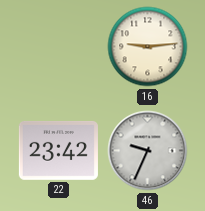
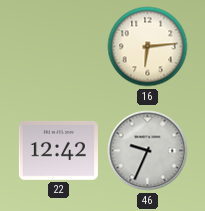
16: 9:14 -> 6:14 (148, 47)
22: 23:42 -> 12:42 (58, 151)
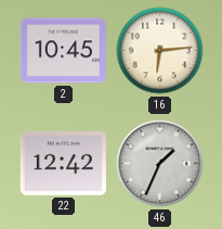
2: none -> 10:45 (63, 51)
46: 9:34 -> 1:34 (160, 164)
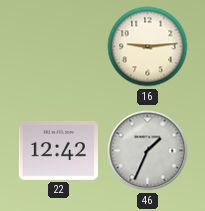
2: 10:45 -> none (63, 51)
16: 6:14 -> 9:14 (148, 47)
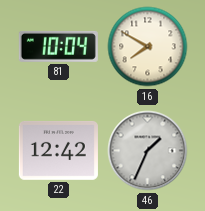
81: none -> 10:04 (58, 46)
16: 9:14 -> 7:50 (148, 47)
